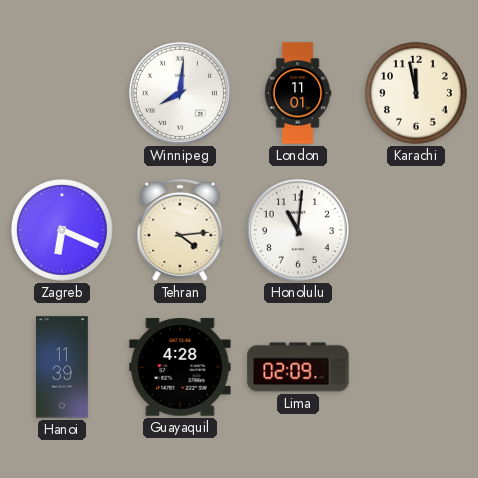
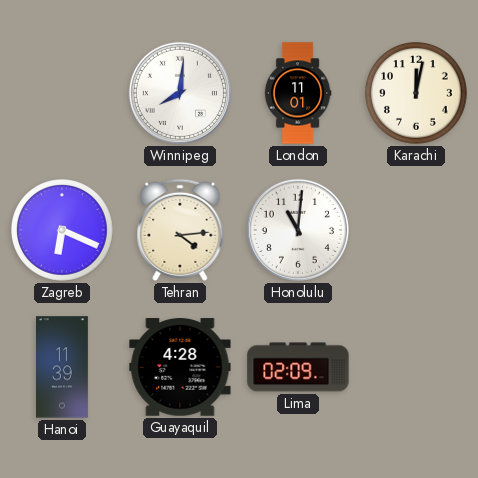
Karachi: 11:58 -> 12:02 (417, 94)
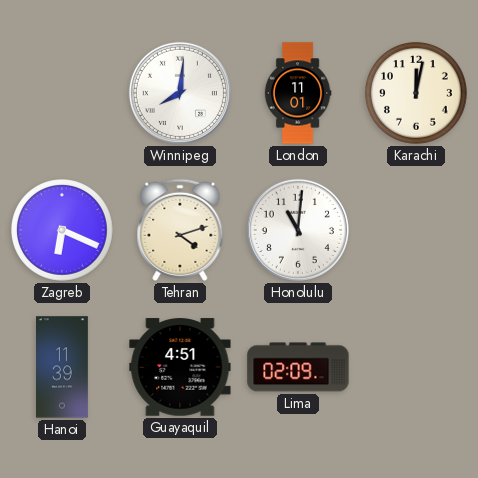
Tehran: 4:14 -> 4:12 (180, 230)
Guayaquil: 4:28 -> 4:51 (180, 367)
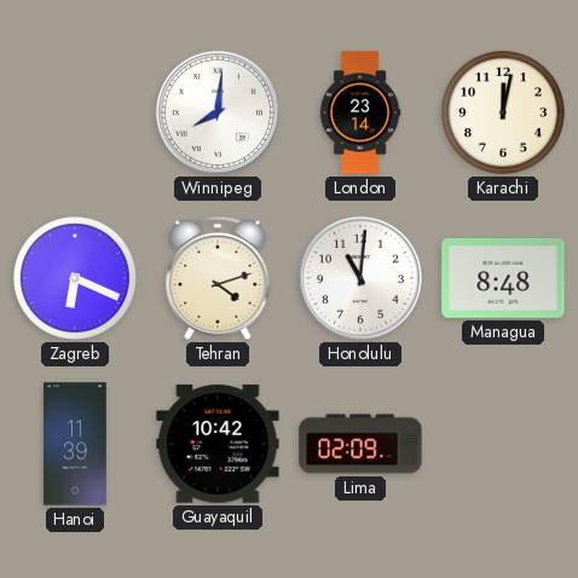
London: 11:01 -> 23:14 (360, 112)
Managua: none -> 8:48 (503, 278)
Guayaquil: 4:51 -> 10:42 (218, 444)
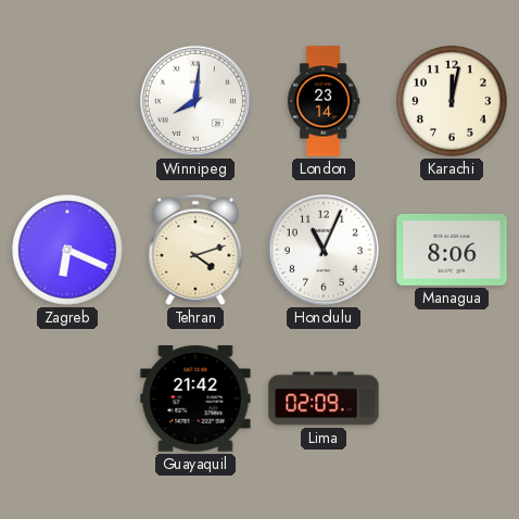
Honolulu: 11:01 -> 11:04 (324, 250)
Managua: 8:48 -> 8:06 (452, 250)
Hanoi: 11:39 -> none (76, 444)
Guayaquil: 10:42 -> 21:42 (195, 398)
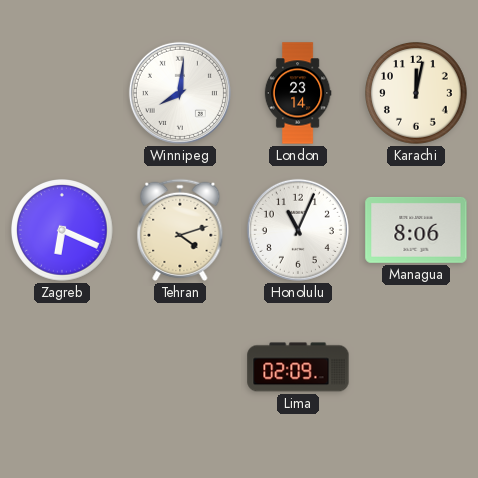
Guayaquil: 21:42 -> none (195, 398)
